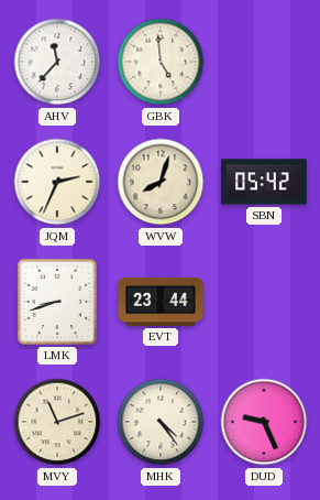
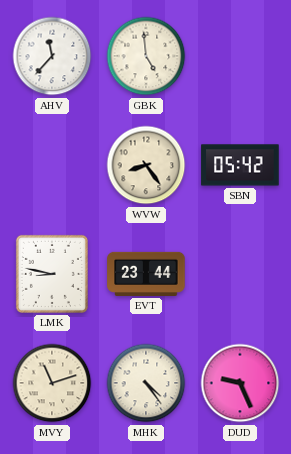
JQM: 2:34 -> none (57, 182)
WVW: 8:03 -> 8:24 (146, 165)
LMK: 8:42 -> 8:47 (52, 274)
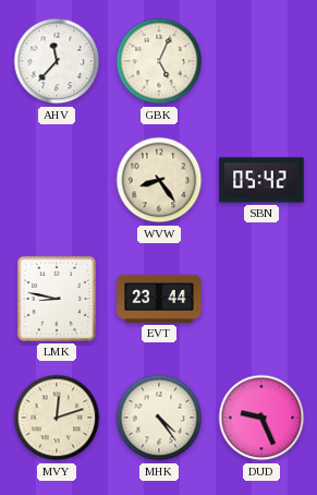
GBK: 4:59 -> 5:04 (159, 61)
MVY: 11:12 -> 12:12 (57, 418)
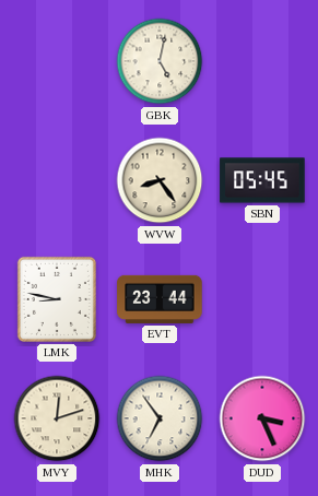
AHV: 11:37 -> none (57, 61)
GBK: 5:04 -> 5:02 (160, 61)
SBN: 05:42 -> 05:45 (262, 180)
MHK: 4:24 -> 6:54 (160, 418)
DUD: 9:26 -> 3:26 (262, 418)
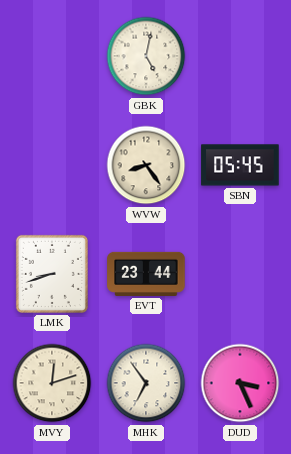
LMK: 8:47 -> 8:42 (52, 274)
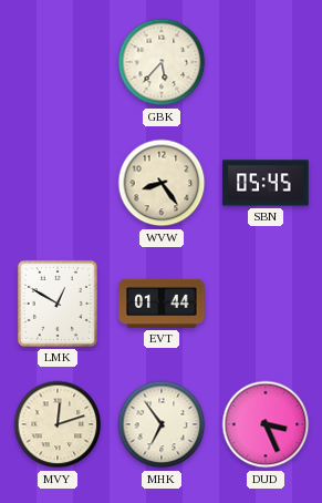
GBK: 5:02 -> 5:37 (162, 62)
LMK: 8:42 -> 12:50 (58, 304)
EVT: 23:44 -> 01:44 (162, 304)
